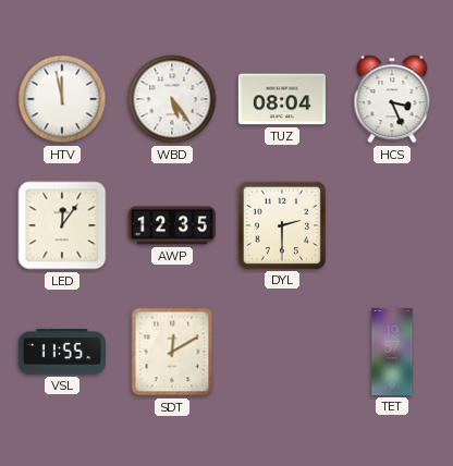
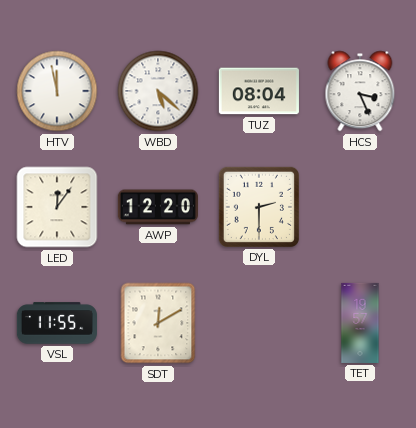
WBD: 5:24 -> 5:22 (158, 91)
AWP: 12:35 -> 12:20 (158, 207)
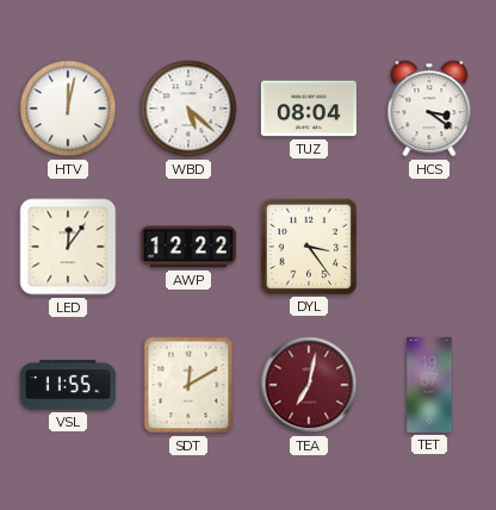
HTV: 11:58 -> 12:02 (68, 108)
HCS: 3:26 -> 3:21 (429, 108)
AWP: 12:20 -> 12:22 (188, 247)
DYL: 2:30 -> 3:24 (309, 247)
TEA: none -> 7:02 (309, 385)
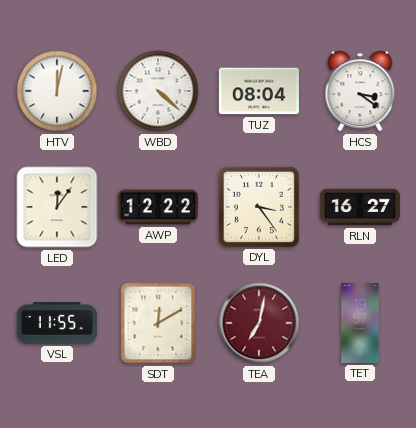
WBD: 5:22 -> 4:22 (158, 91)
RLN: none -> 16:27 (360, 207)
